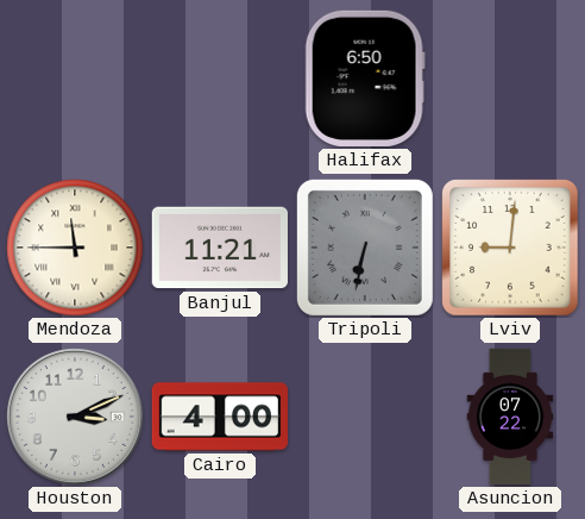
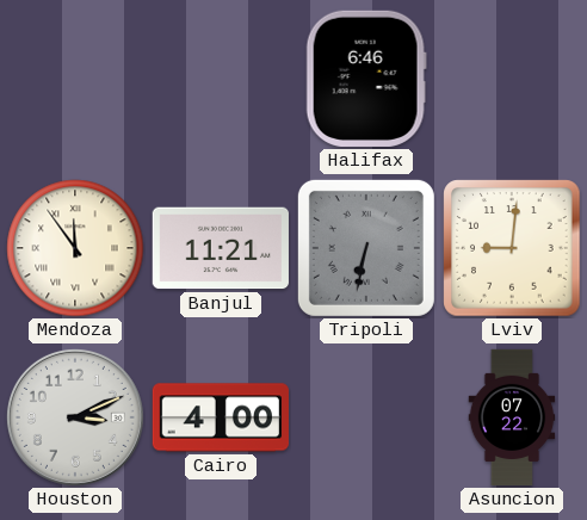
Halifax: 6:50 -> 6:46 (366, 79)
Mendoza: 11:45 -> 11:54 (75, 248)
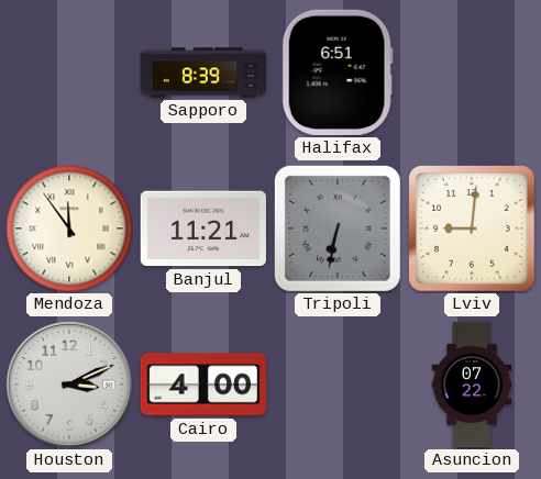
Sapporo: none -> 8:39 (203, 73)
Halifax: 6:46 -> 6:51 (338, 73)
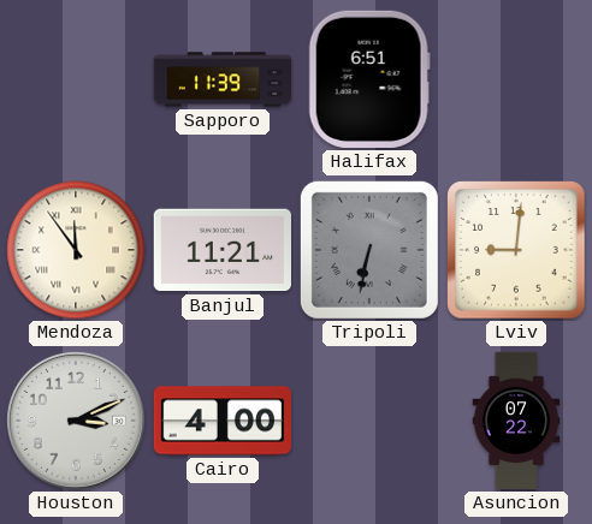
Sapporo: 8:39 -> 11:39 (223, 79)
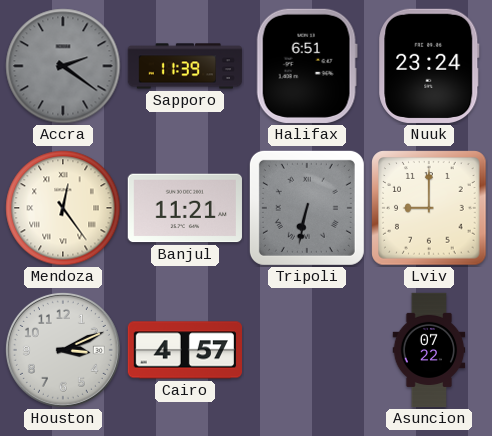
Accra: none -> 2:21 (63, 66)
Nuuk: none -> 23:24 (429, 66)
Mendoza: 11:54 -> 12:24 (63, 208)
Lviv: 9:01 -> 9:00 (429, 208)
Cairo: 4:00 -> 4:57 (184, 350)
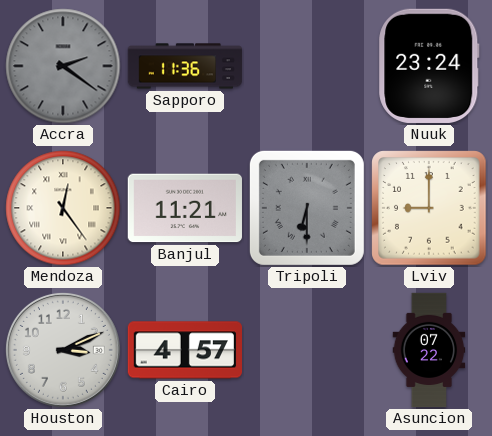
Sapporo: 11:39 -> 11:36 (185, 66)
Halifax: 6:51 -> none (307, 66)
Tripoli: 6:32 -> 6:30 (307, 208)
